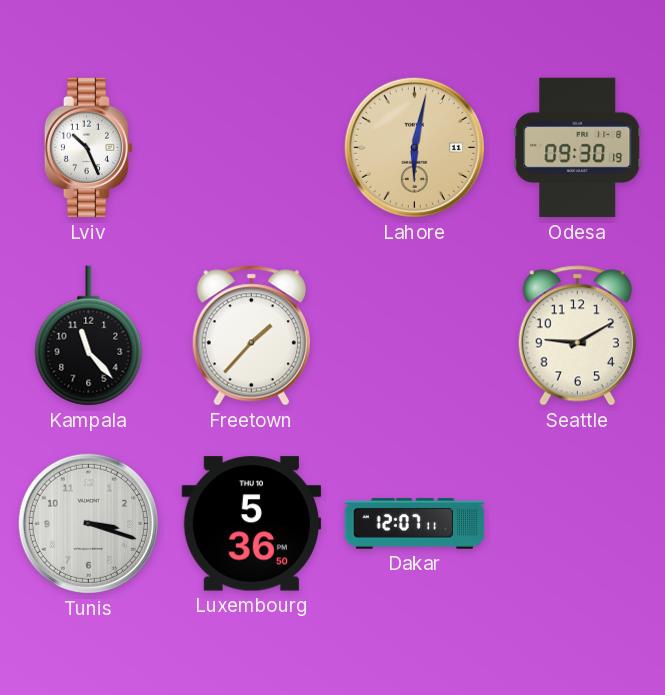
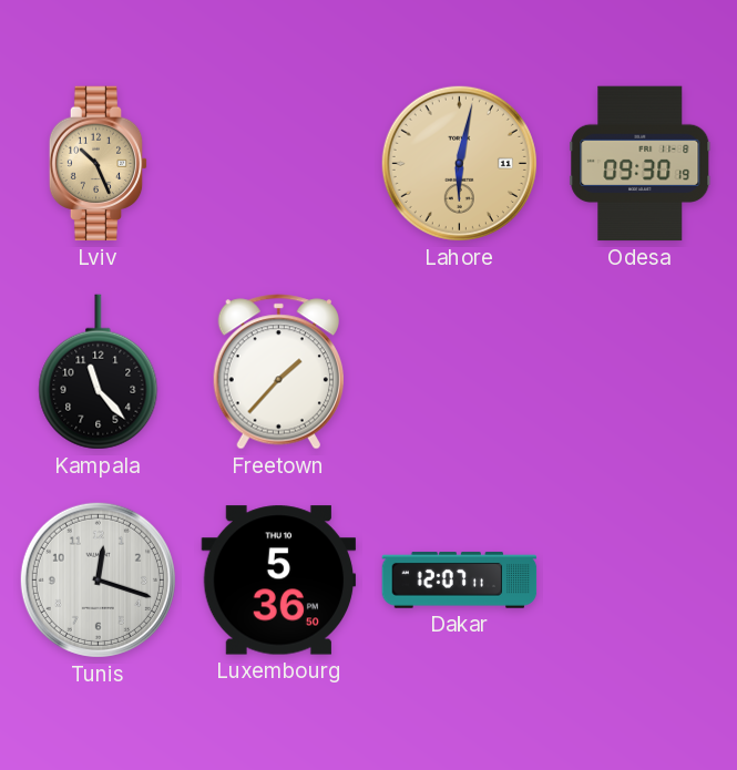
Lviv dial: white -> champagne (99, 164)
Seattle: 9:10 -> none (577, 336)
Tunis: 3:18 -> 12:18 (98, 579)
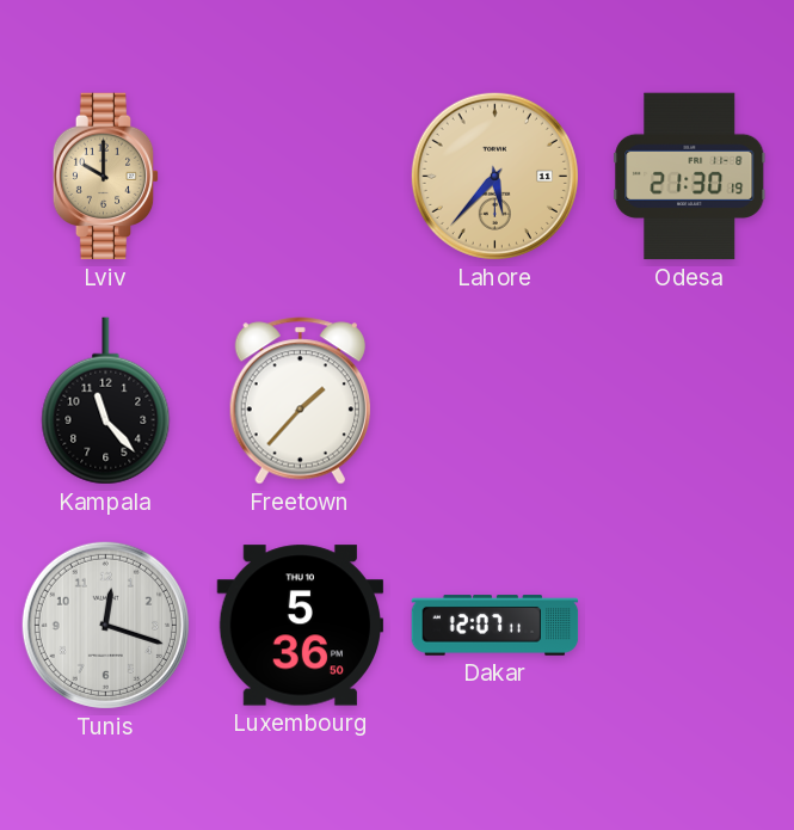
Lviv: 10:26 -> 10:00 (106, 177)
Lahore: 6:02 -> 5:37 (494, 176)
Odesa: 09:30 -> 21:30 (690, 177)
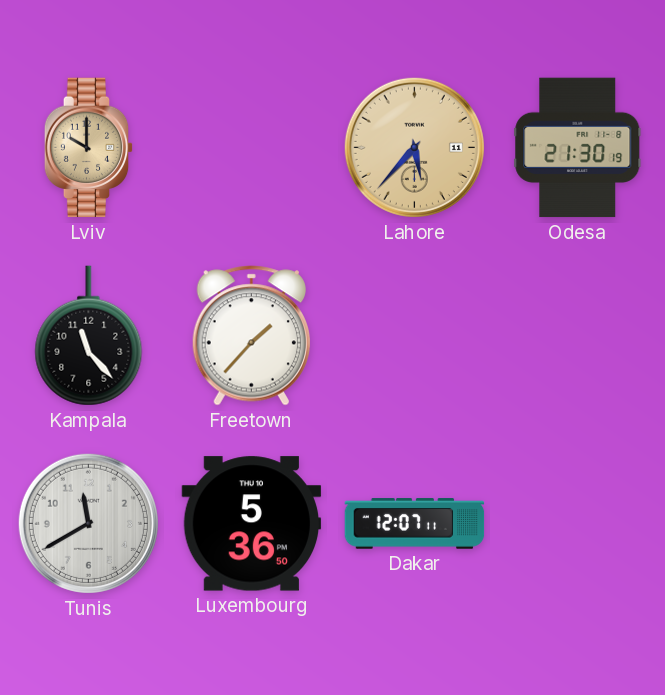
Tunis: 12:18 -> 11:40 (88, 523)
